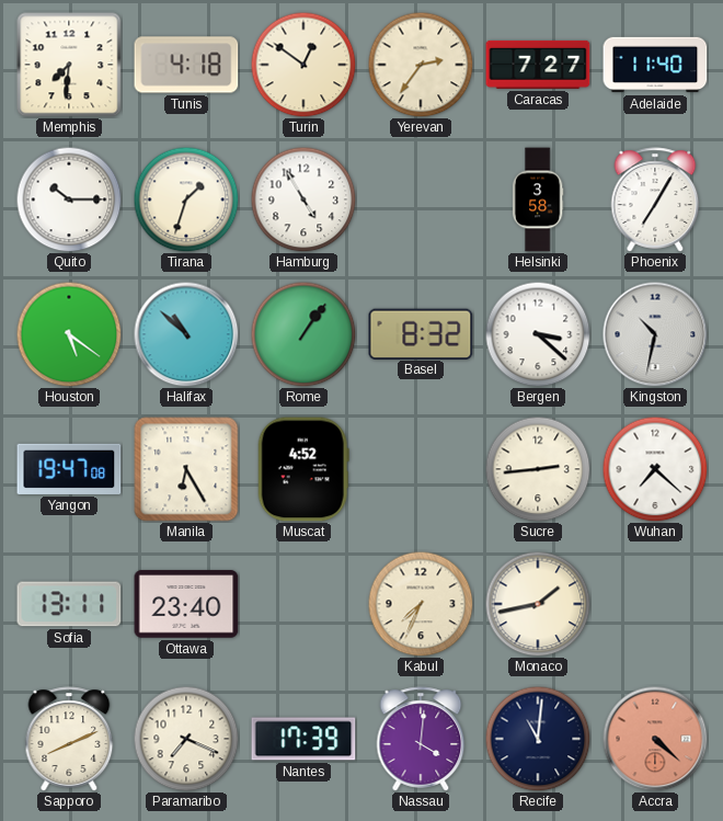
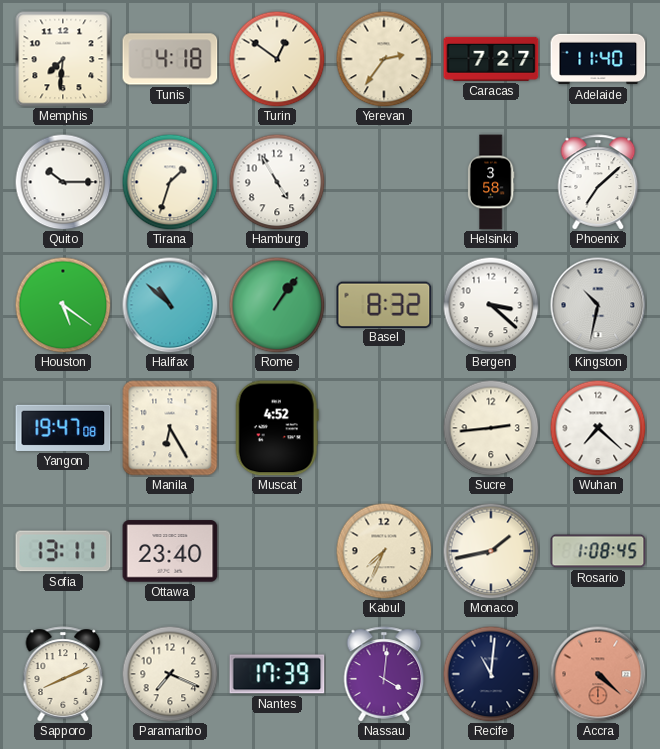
Phoenix: 7:05 -> 7:08 (598, 182)
Rosario: none -> 1:08 (598, 551)
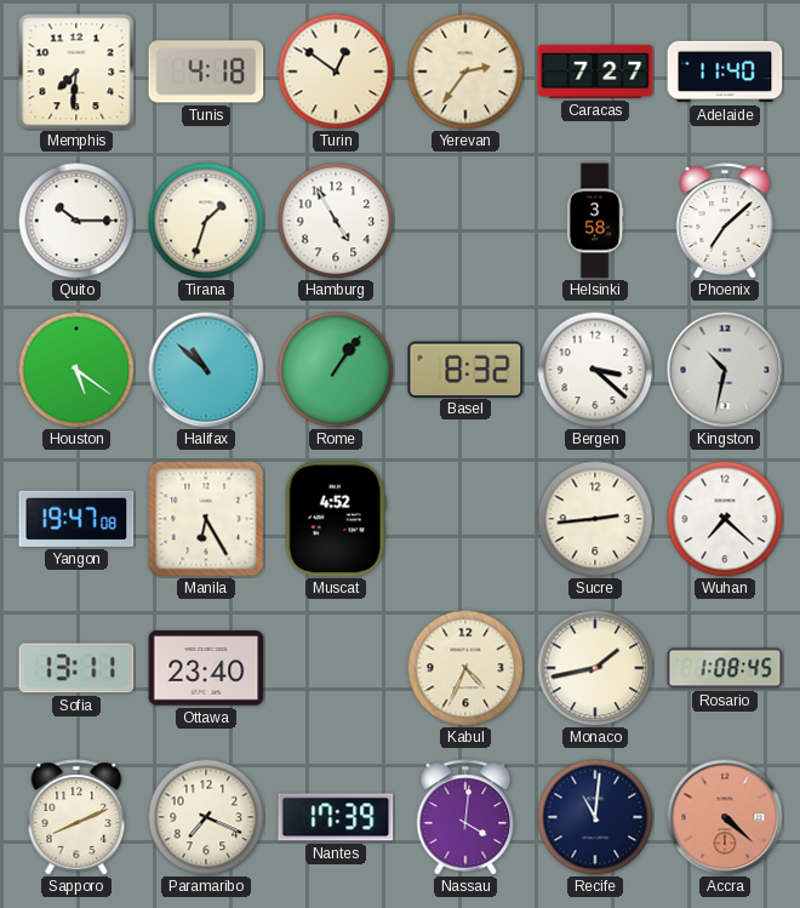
Kabul: 7:34 -> 4:34 (465, 668)
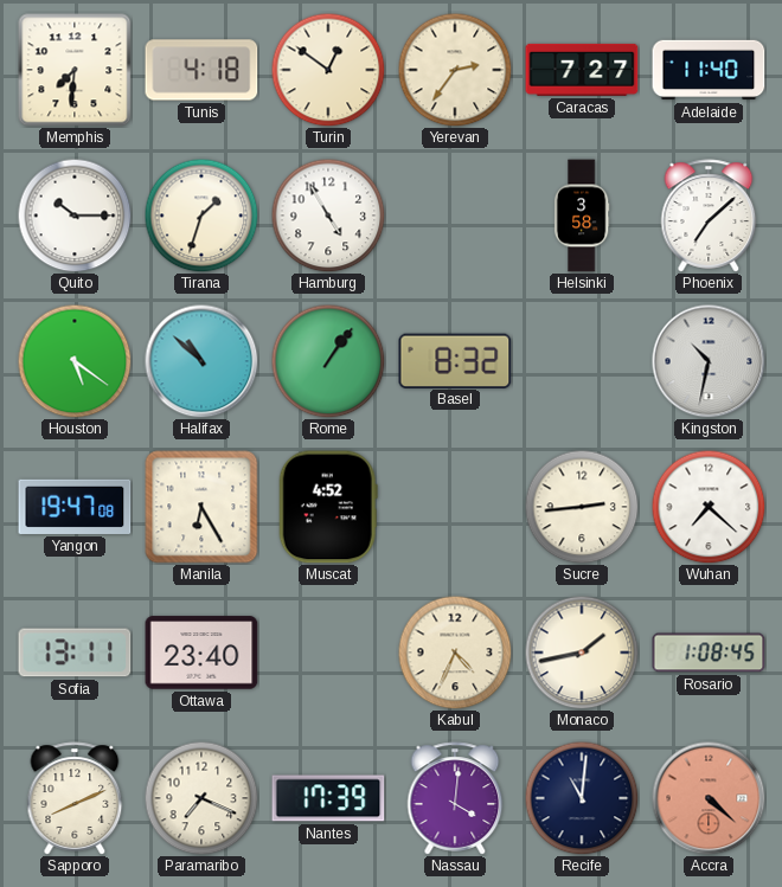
Bergen: 3:22 -> none (595, 370)
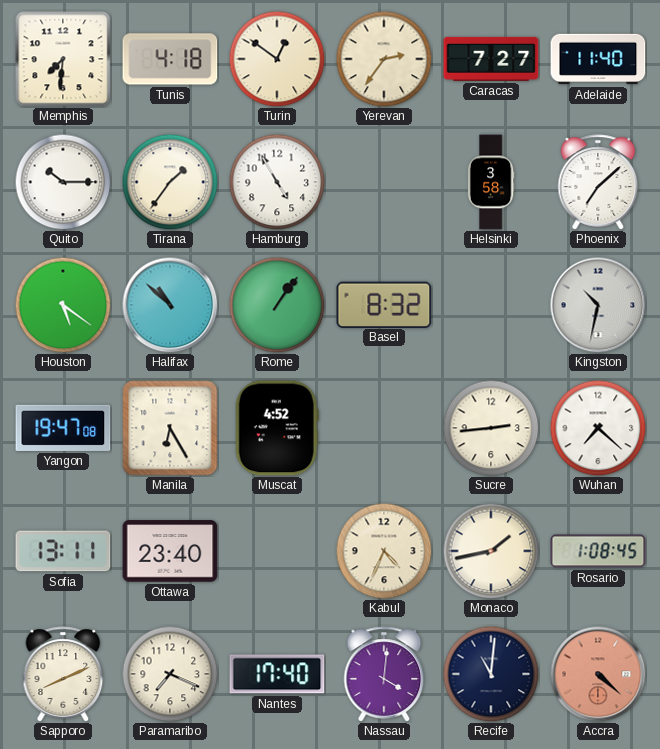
Tirana: 1:33 -> 1:36 (170, 182)
Nantes: 17:39 -> 17:40 (277, 674)
